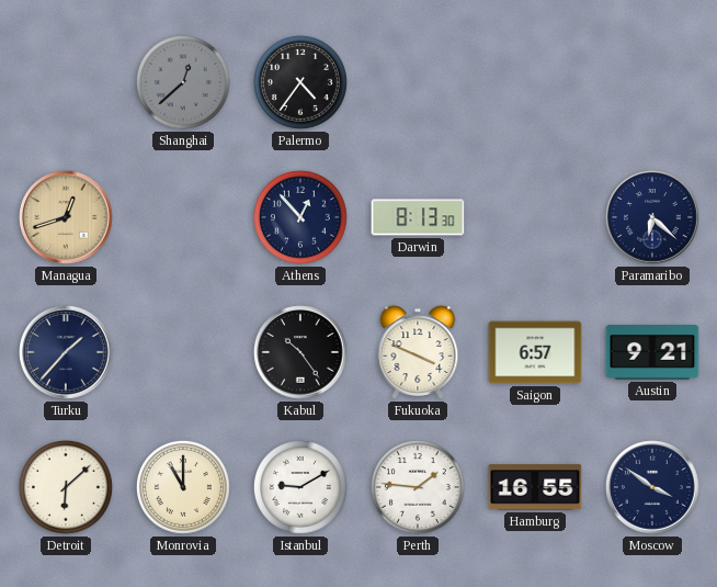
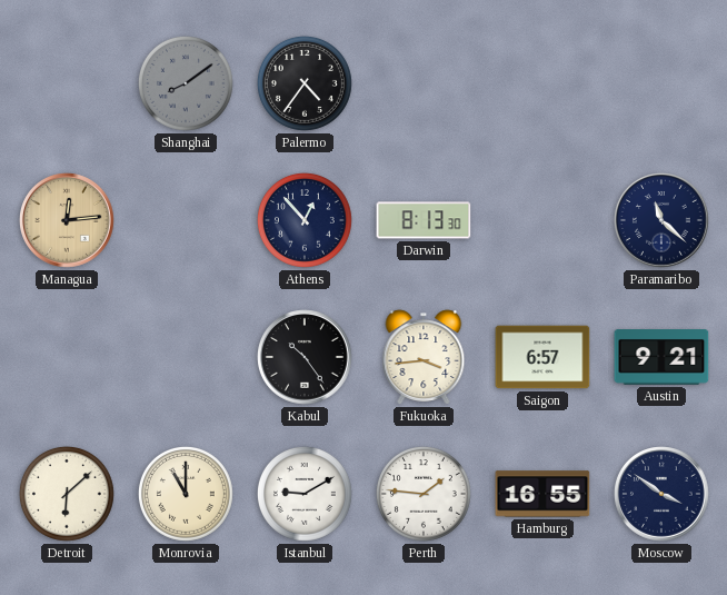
Shanghai: 12:38 -> 8:09 (186, 83)
Managua: 12:42 -> 12:14 (67, 220)
Paramaribo: 6:22 -> 11:22 (661, 220)
Turku: 1:37 -> none (66, 352)
Fukuoka: 3:49 -> 3:44 (424, 357)
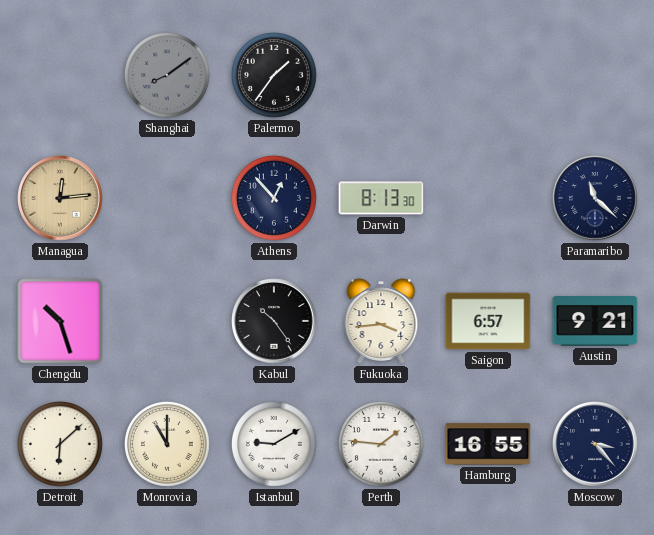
Palermo: 4:36 -> 1:36 (274, 75)
Chengdu: none -> 10:27 (60, 321)
Moscow: 3:51 -> 3:23 (595, 444)
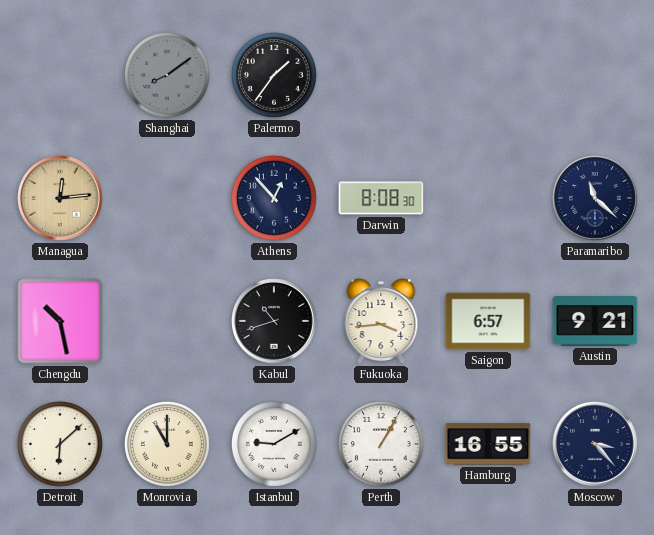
Darwin: 8:13 -> 8:08 (381, 198)
Chengdu: 10:27 -> 10:28 (60, 321)
Kabul: 10:24 -> 10:42 (274, 321)
Perth: 1:46 -> 1:05 (381, 444)
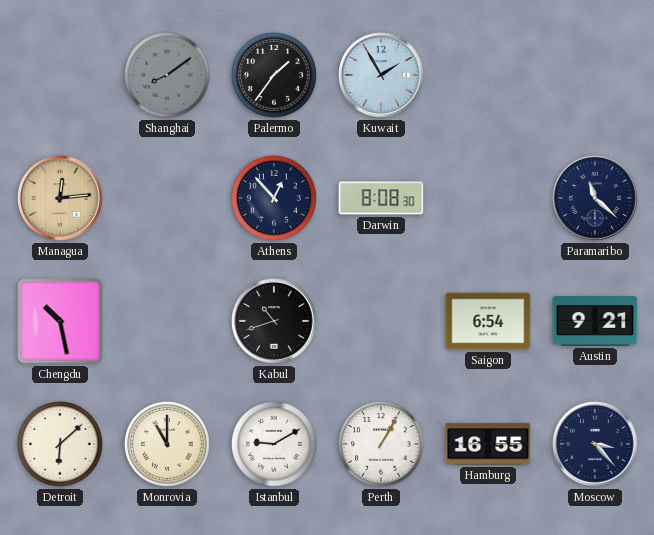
Kuwait: none -> 1:55 (381, 75)
Fukuoka: 3:44 -> none (381, 321)
Saigon: 6:57 -> 6:54 (488, 321)
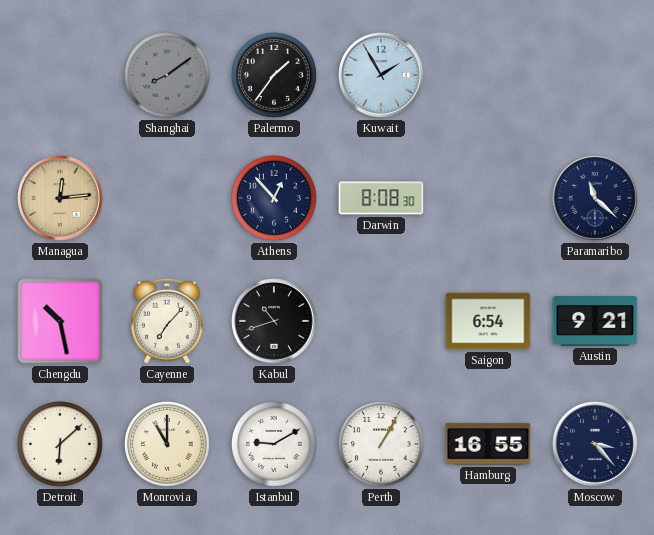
Cayenne: none -> 7:07 (167, 321)
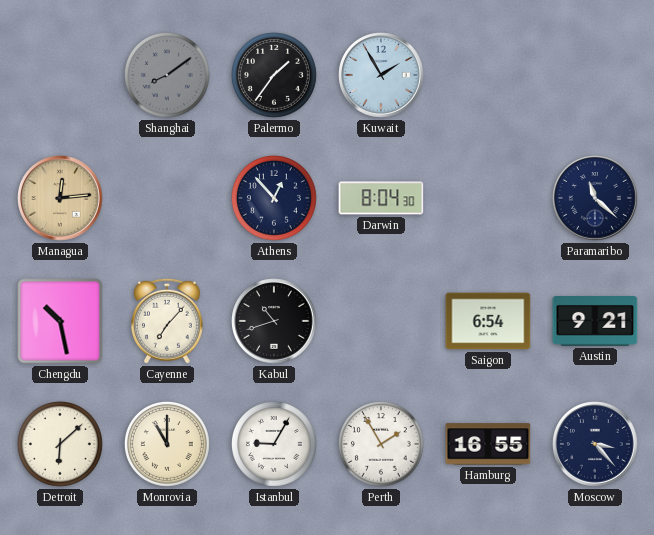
Darwin: 8:08 -> 8:04 (381, 198)
Istanbul: 9:10 -> 9:05 (274, 444)
Perth: 1:05 -> 1:55 (381, 444)
